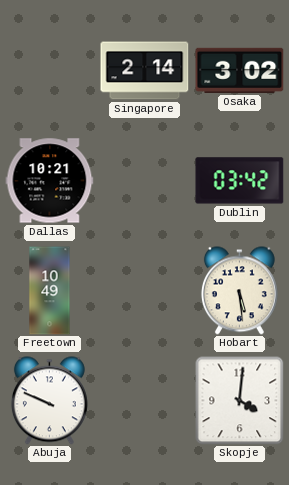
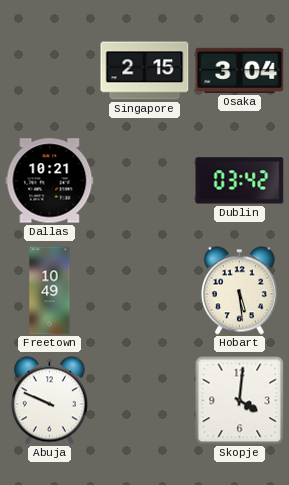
Singapore: 2:14 -> 2:15 (145, 71)
Osaka: 3:02 -> 3:04 (240, 70)
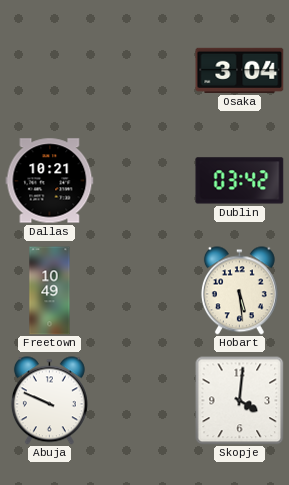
Singapore: 2:15 -> none (145, 71)
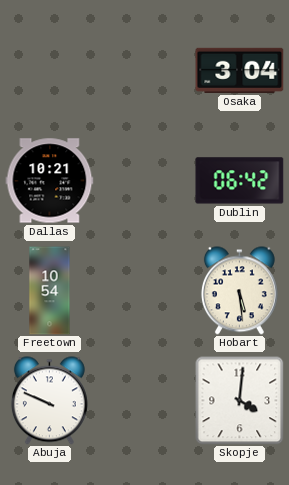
Dublin: 03:42 -> 06:42 (240, 181)
Freetown: 10:49 -> 10:54 (50, 291)
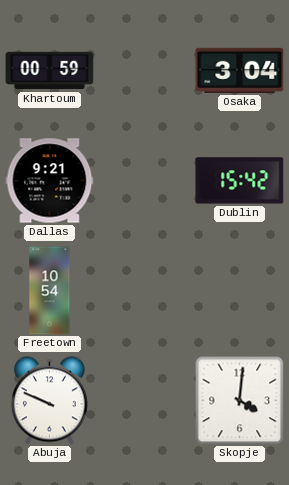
Khartoum: none -> 00:59 (50, 71)
Dallas: 10:21 -> 9:21 (50, 181)
Dublin: 06:42 -> 15:42 (240, 181)
Hobart: 5:29 -> none (239, 291)
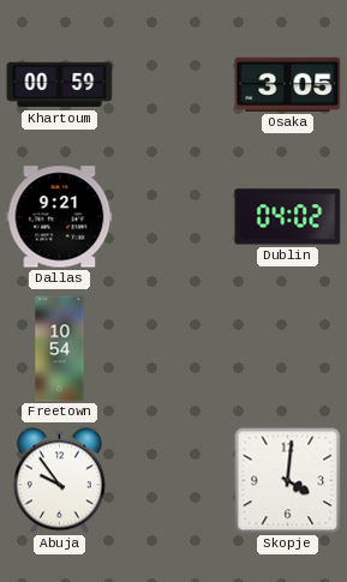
Osaka: 3:04 -> 3:05 (288, 84)
Dublin: 15:42 -> 04:02 (288, 217)
Abuja: 9:49 -> 9:54 (59, 481)
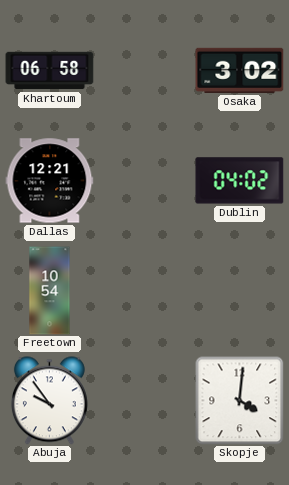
Khartoum: 00:59 -> 06:58 (50, 71)
Osaka: 3:05 -> 3:02 (240, 70)
Dallas: 9:21 -> 12:21 (50, 181)
